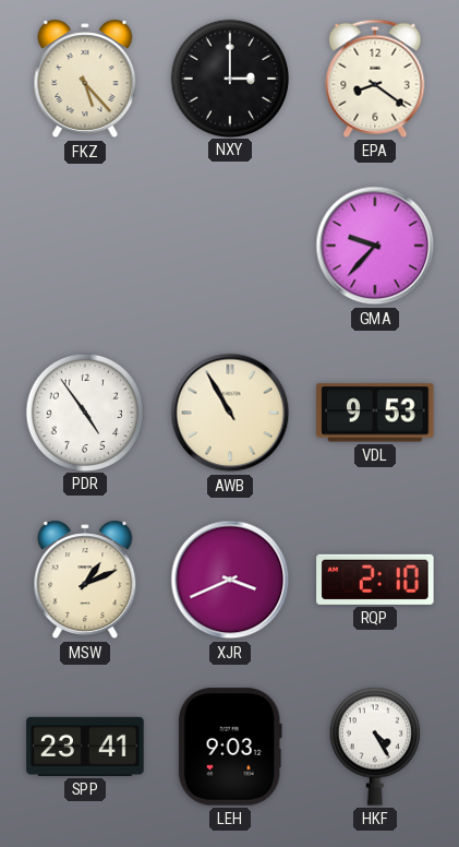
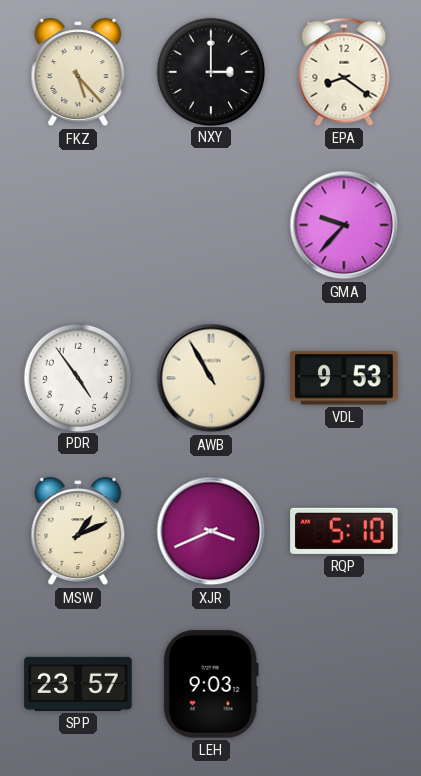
RQP: 2:10 -> 5:10 (344, 531)
SPP: 23:41 -> 23:57 (78, 684)
HKF: 4:25 -> none (375, 747)
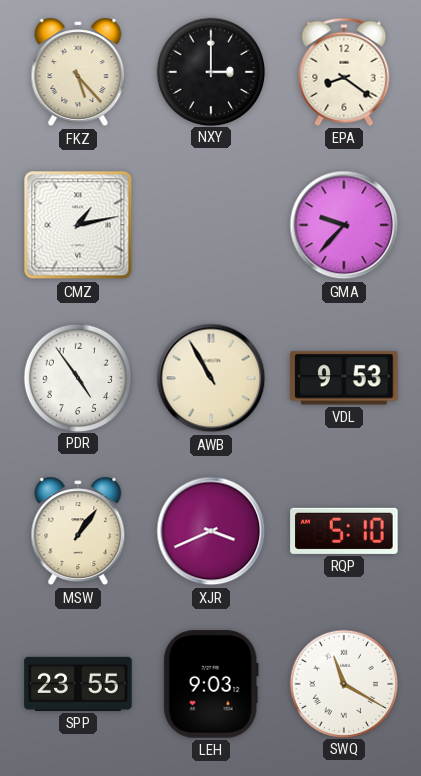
CMZ: none -> 1:13 (78, 225)
MSW: 1:11 -> 1:06 (78, 531)
SPP: 23:57 -> 23:55 (78, 684)
SWQ: none -> 11:20 (343, 683)
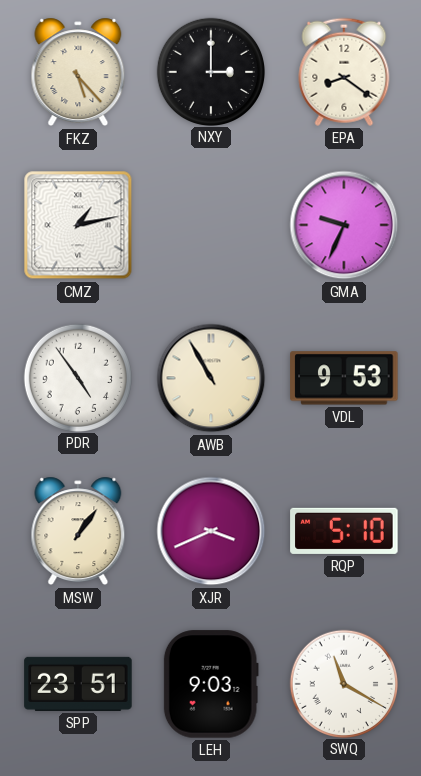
GMA: 9:37 -> 9:34 (344, 225)
SPP: 23:55 -> 23:51 (78, 684)
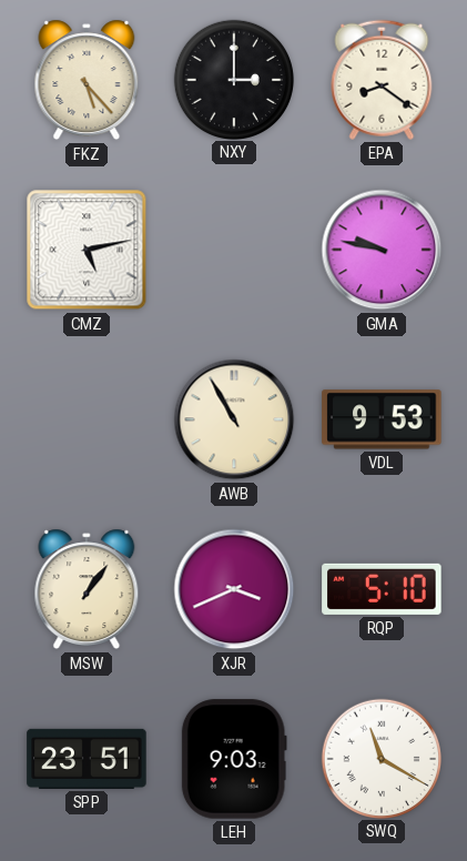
CMZ: 1:13 -> 5:13 (87, 250)
GMA: 9:34 -> 9:47 (382, 250)
PDR: 4:54 -> none (77, 377)
